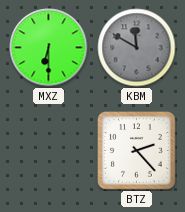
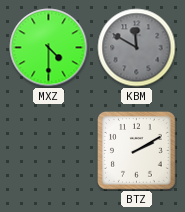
MXZ: 6:30 -> 4:30 (49, 48)
BTZ: 2:23 -> 2:10 (137, 151)
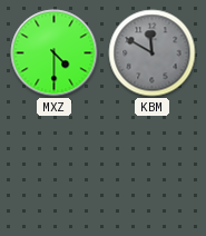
BTZ: 2:10 -> none (137, 151)
